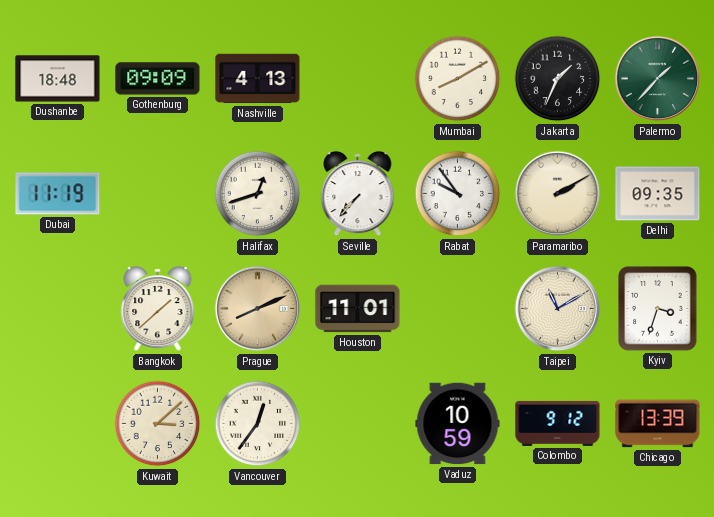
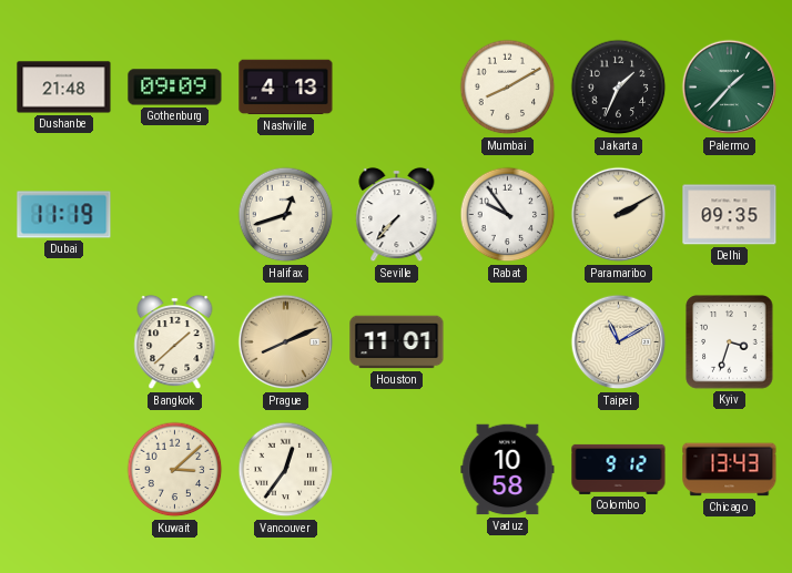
Dushanbe: 18:48 -> 21:48 (64, 88)
Vaduz: 10:59 -> 10:58 (508, 470)
Chicago: 13:39 -> 13:43 (730, 470)
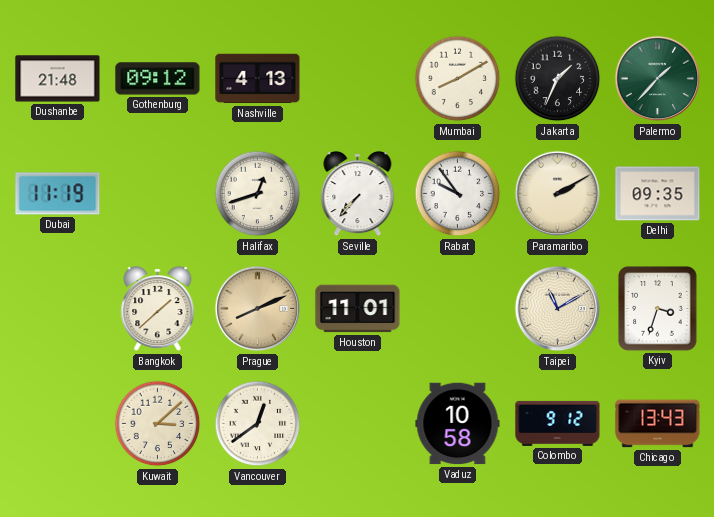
Gothenburg: 09:09 -> 09:12 (158, 79)
Vancouver: 12:36 -> 12:39 (258, 424)
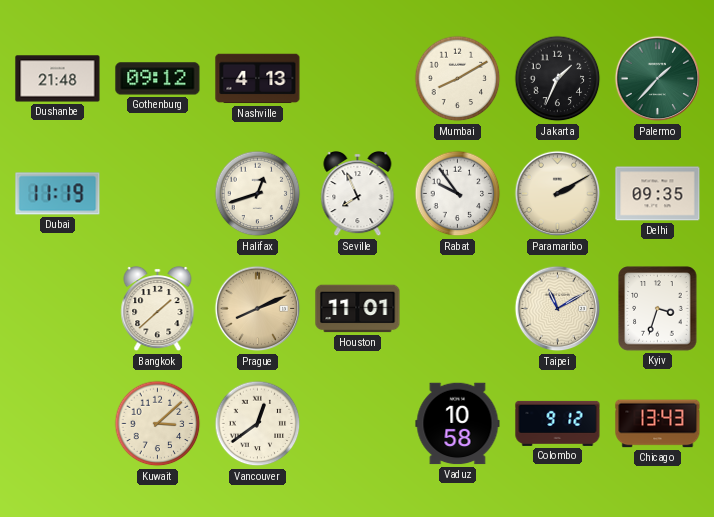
Seville: 7:37 -> 7:56 (358, 194)
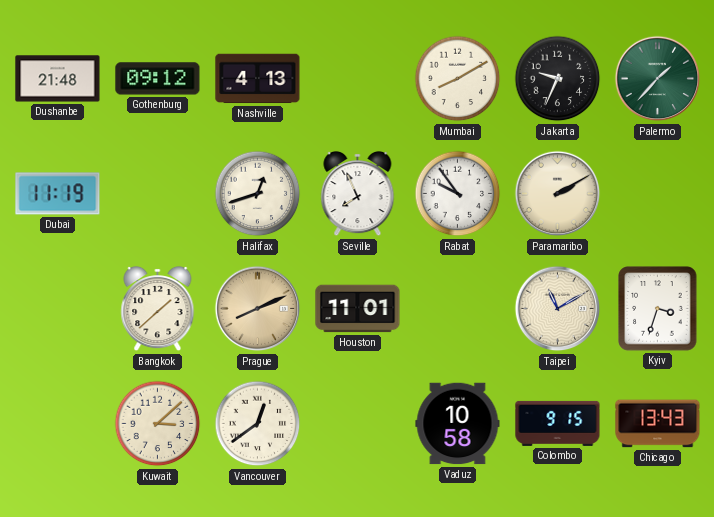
Jakarta: 1:34 -> 9:34 (558, 79)
Delhi: 09:35 -> none (658, 194)
Colombo: 9:12 -> 9:15 (558, 423)
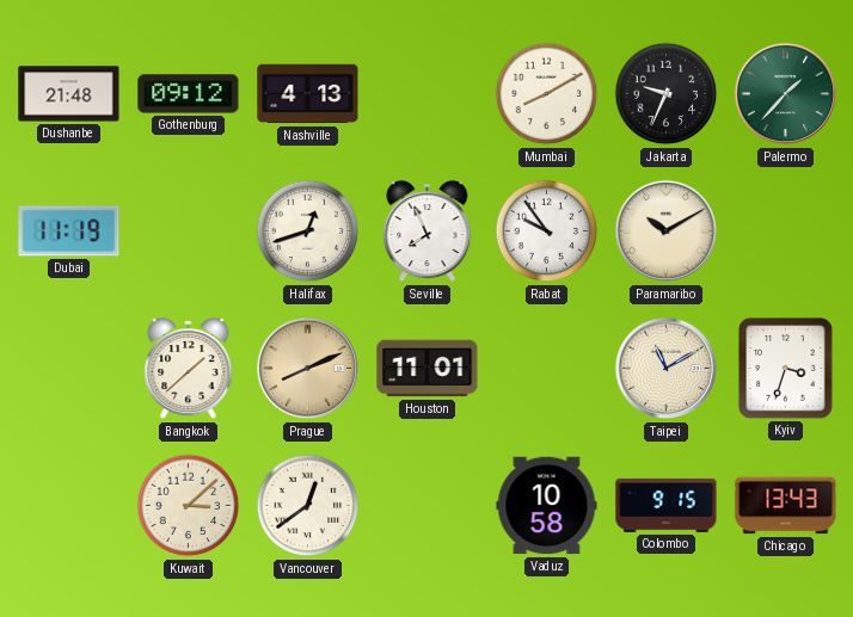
Paramaribo: 2:10 -> 10:10 (667, 232)
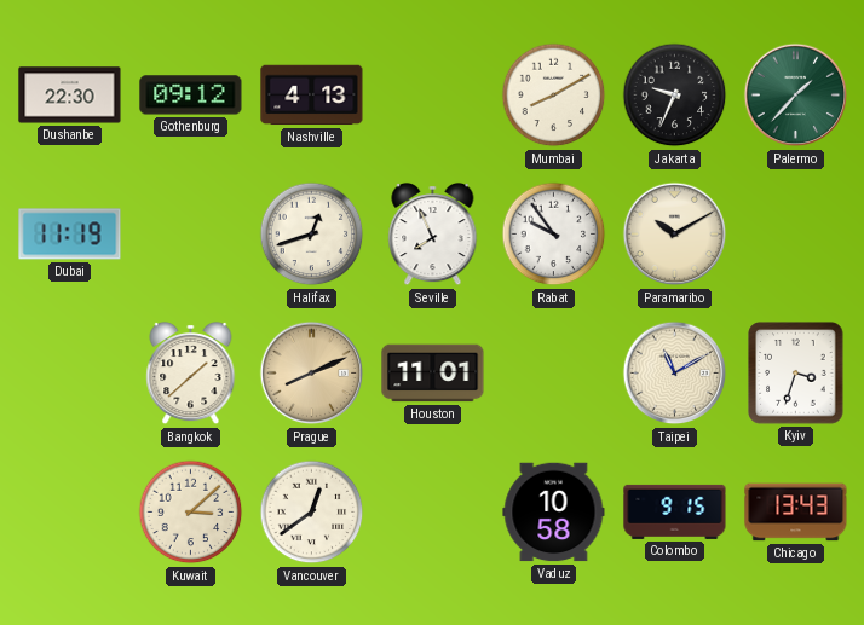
Dushanbe: 21:48 -> 22:30 (70, 96)
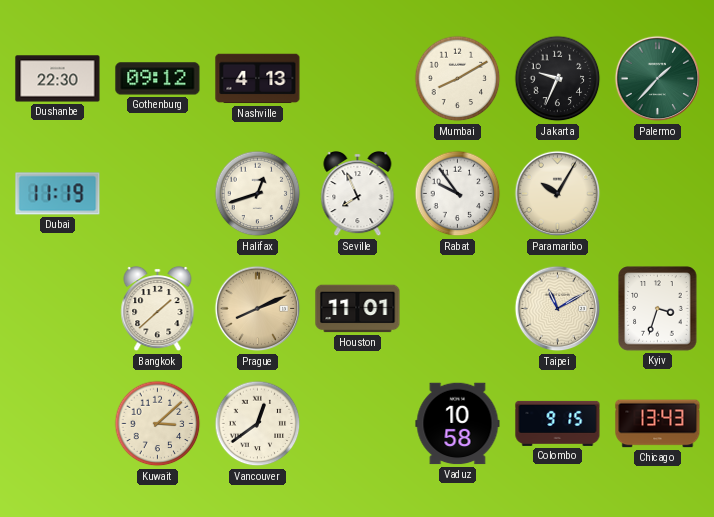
Paramaribo: 10:10 -> 10:05 (558, 194)
